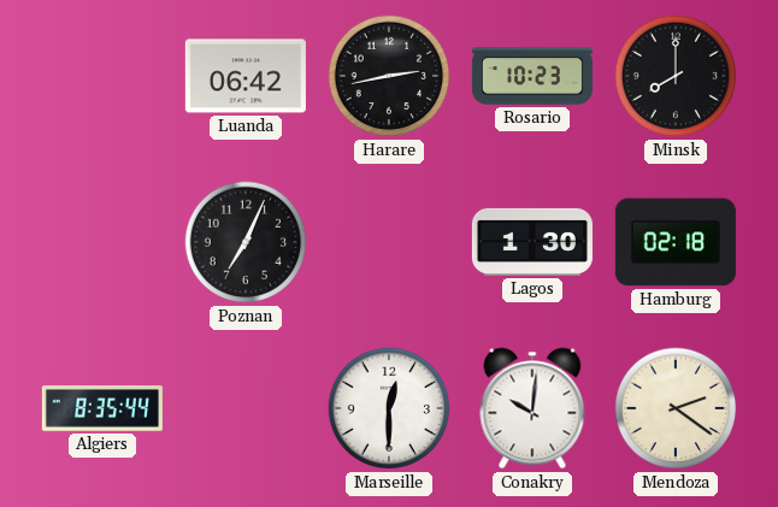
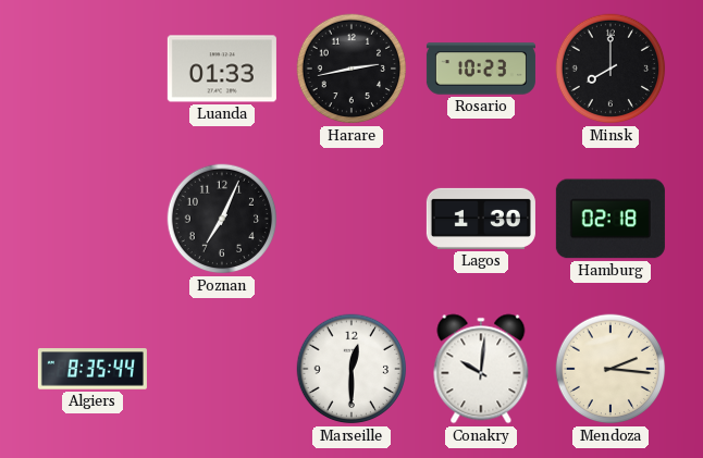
Luanda: 06:42 -> 01:33 (222, 69)
Mendoza: 2:21 -> 2:16 (610, 369)
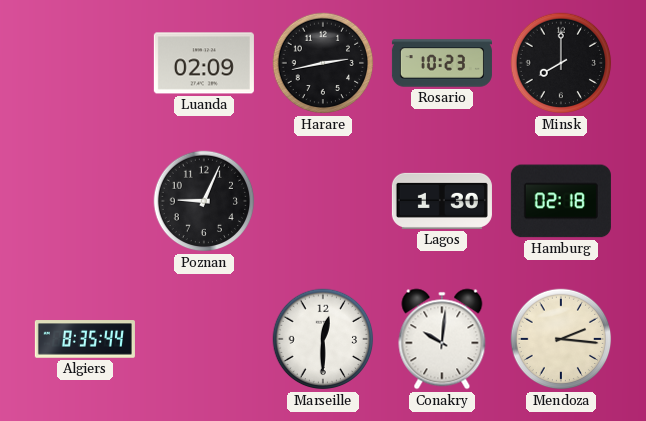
Luanda: 01:33 -> 02:09 (204, 63)
Poznan: 7:04 -> 9:04 (204, 201)
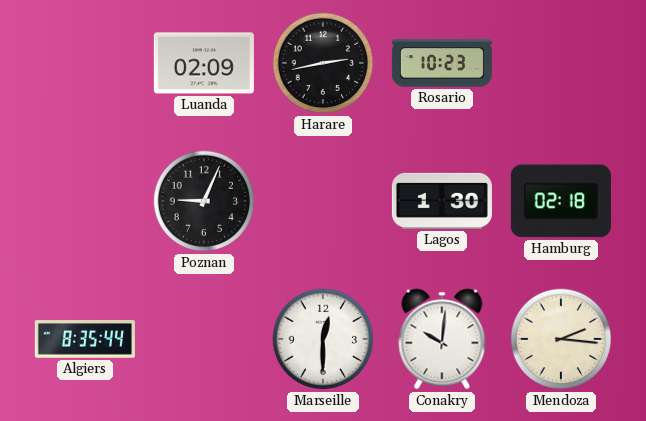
Minsk: 8:00 -> none (561, 63)
